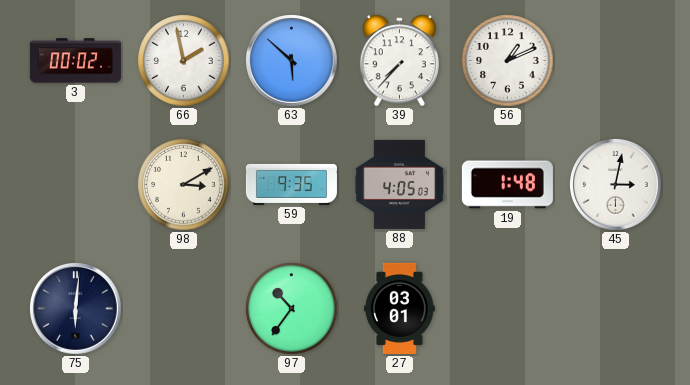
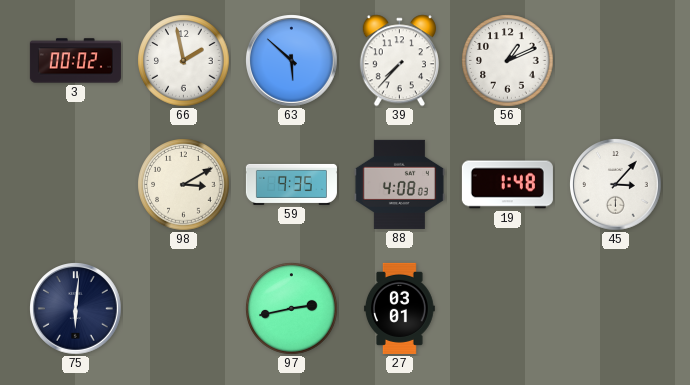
88: 4:05 -> 4:08 (399, 184)
45: 3:02 -> 3:07 (616, 185)
97: 10:36 -> 2:43 (292, 309)
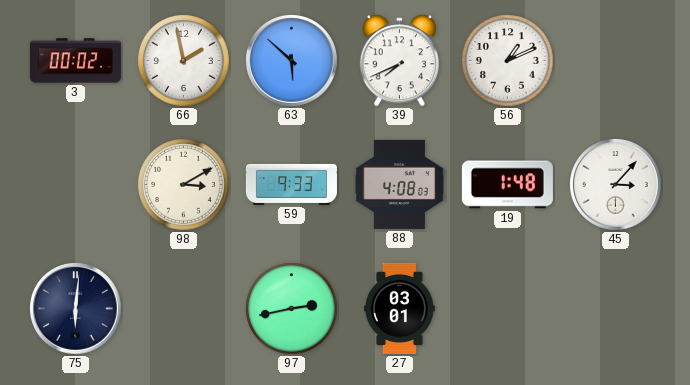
39: 7:37 -> 7:41 (399, 61)
59: 9:35 -> 9:33 (291, 184)
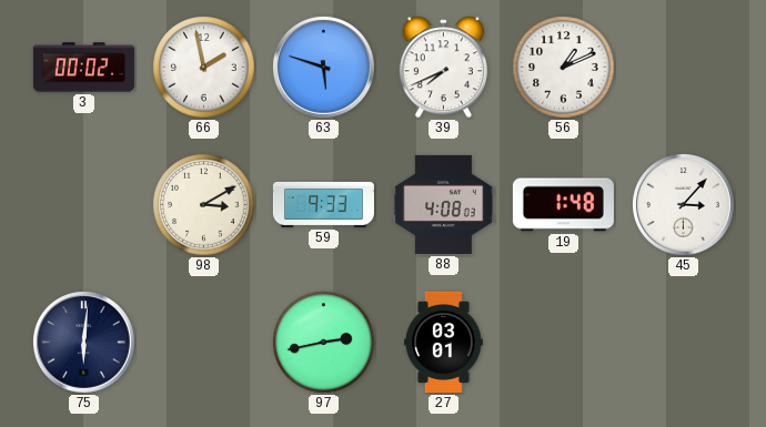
63: 5:52 -> 5:48 (324, 68)
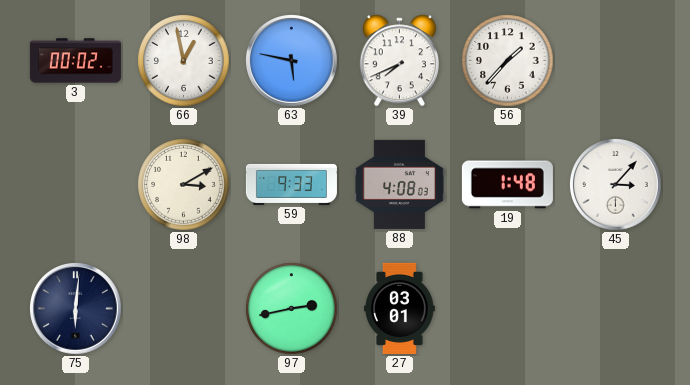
66: 1:58 -> 12:58 (184, 61)
63: 5:48 -> 5:47 (292, 61)
56: 1:11 -> 1:37 (508, 61)
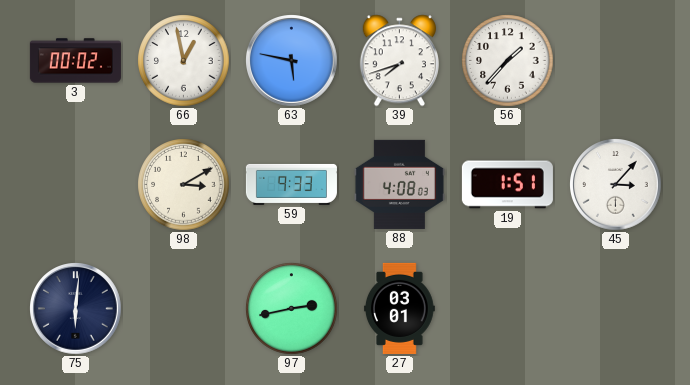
39: 7:41 -> 7:42 (399, 61)
19: 1:48 -> 1:51 (507, 185)
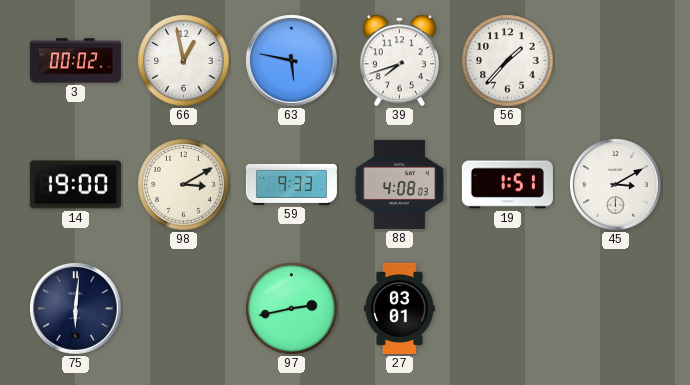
14: none -> 19:00 (75, 185)
45: 3:07 -> 3:10 (616, 185)
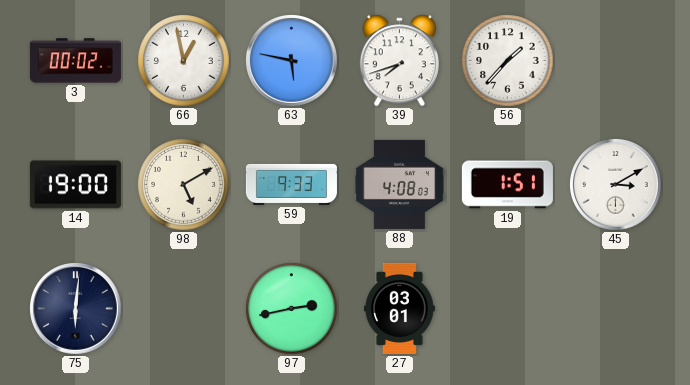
98: 3:10 -> 5:10 (184, 185)
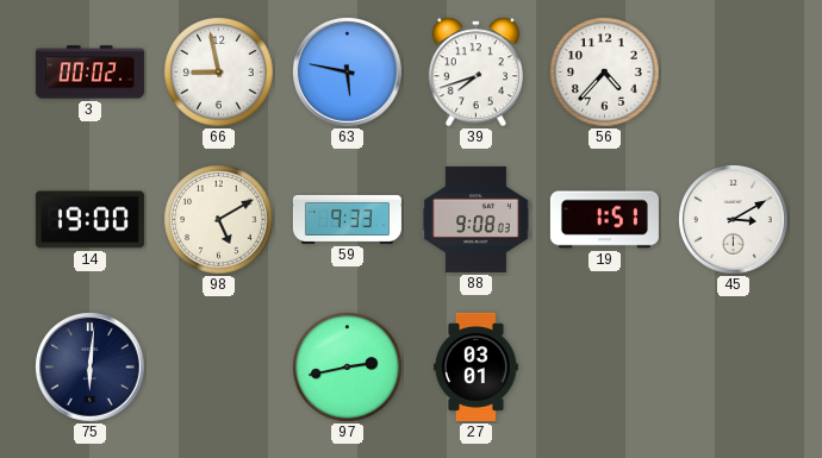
66: 12:58 -> 8:58 (219, 73)
56: 1:37 -> 4:37 (605, 73)
88: 4:08 -> 9:08 (475, 219)
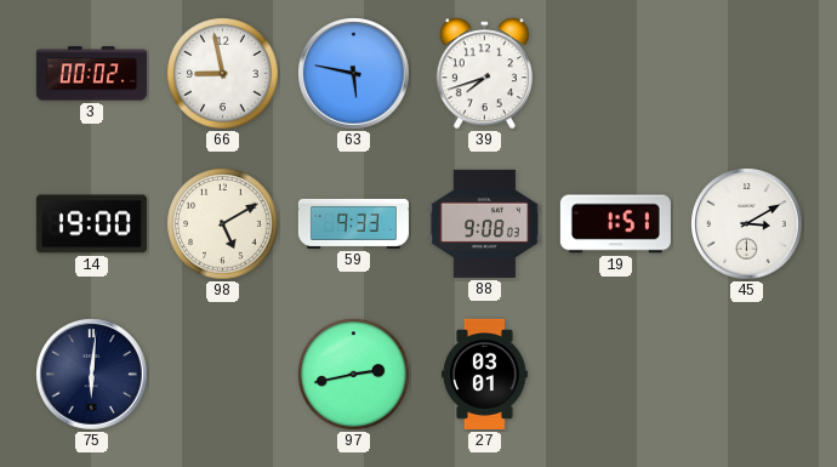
56: 4:37 -> none (605, 73)
